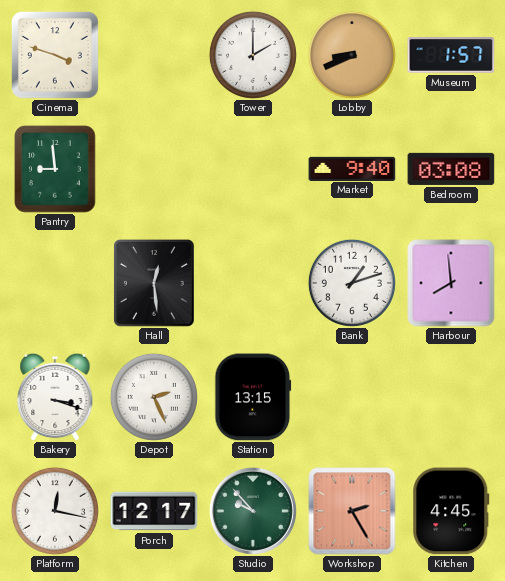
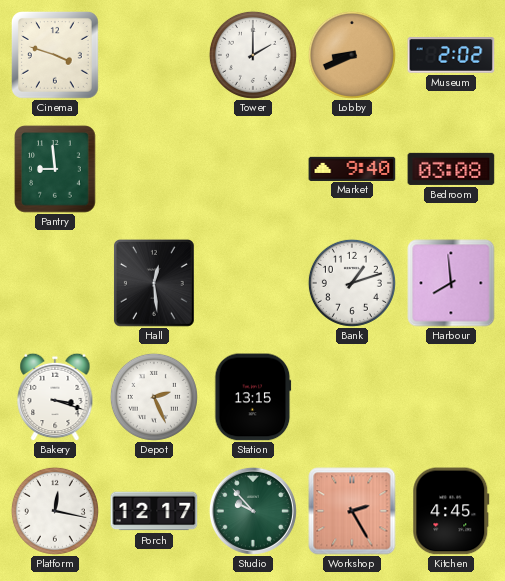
Museum: 1:57 -> 2:02 (451, 55)
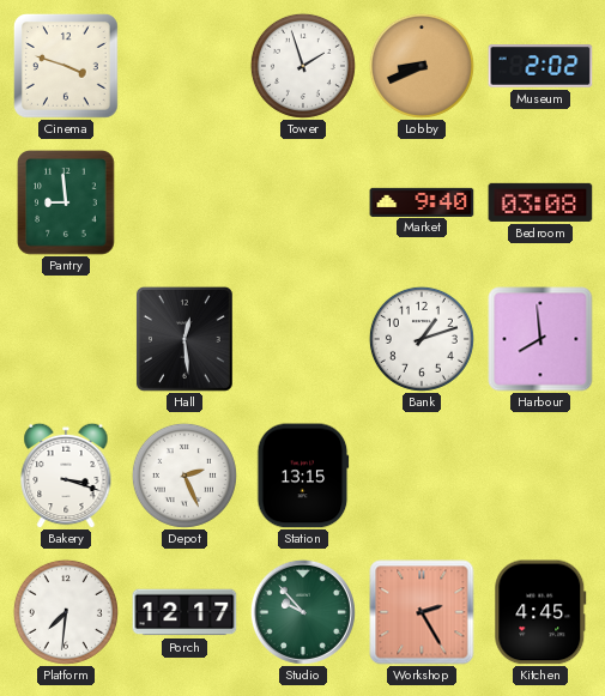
Tower: 2:00 -> 1:57 (303, 66)
Platform: 12:17 -> 7:31 (66, 612)
